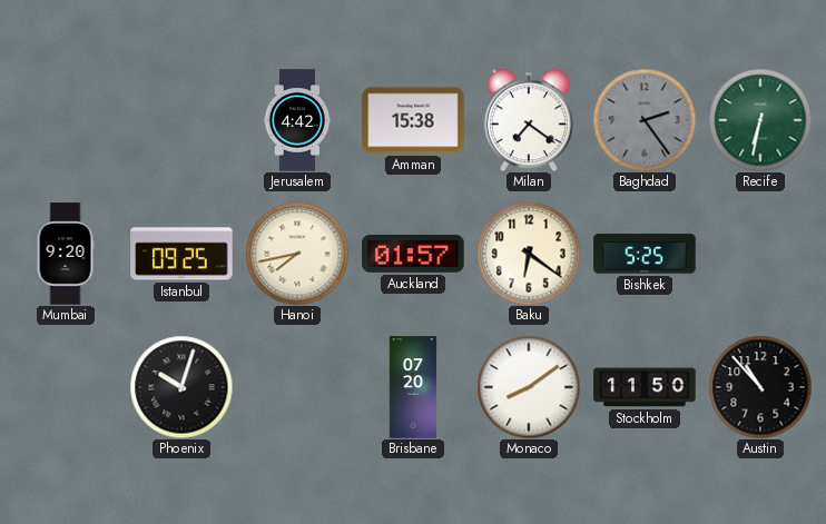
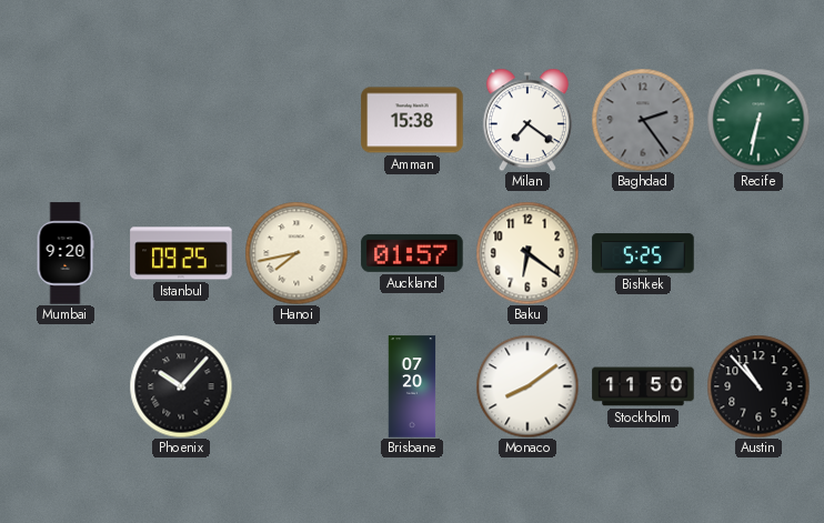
Jerusalem: 4:42 -> none (296, 120)
Phoenix: 10:03 -> 10:07 (181, 386)
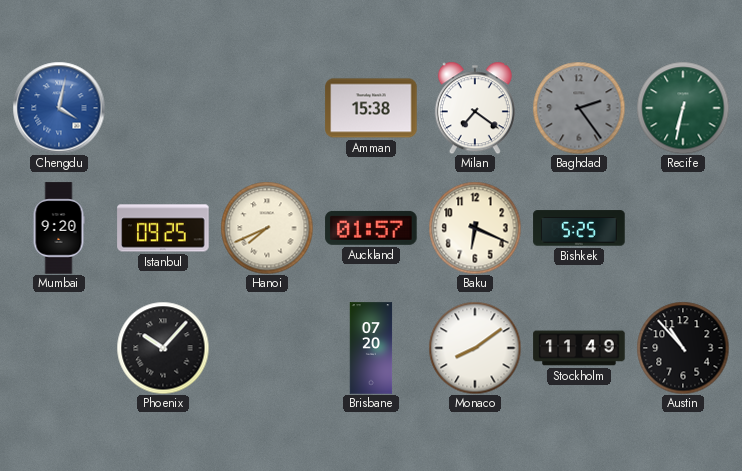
Chengdu: none -> 4:02 (59, 108)
Hanoi: 7:43 -> 7:41 (267, 228)
Baku: 6:21 -> 6:19 (475, 228)
Stockholm: 11:50 -> 11:49 (579, 348)
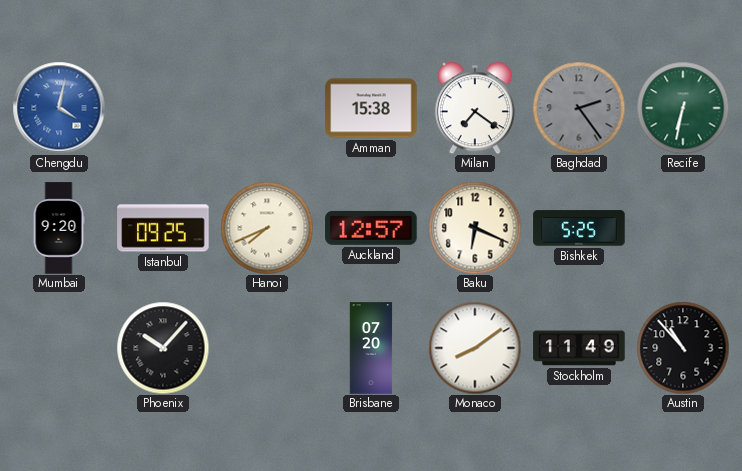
Auckland: 01:57 -> 12:57 (371, 228)
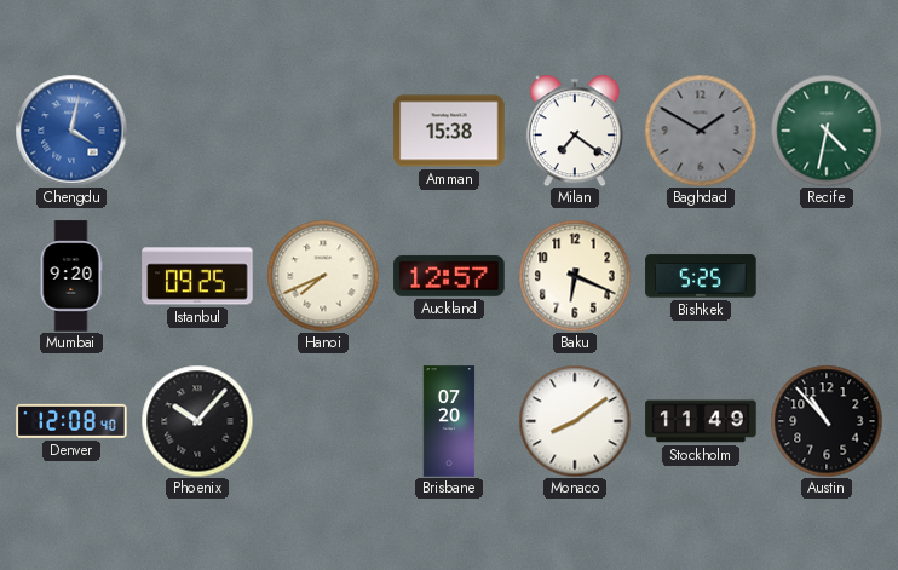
Baghdad: 2:24 -> 1:50 (701, 131)
Recife: 6:32 -> 4:32 (827, 131)
Denver: none -> 12:08 (71, 421)
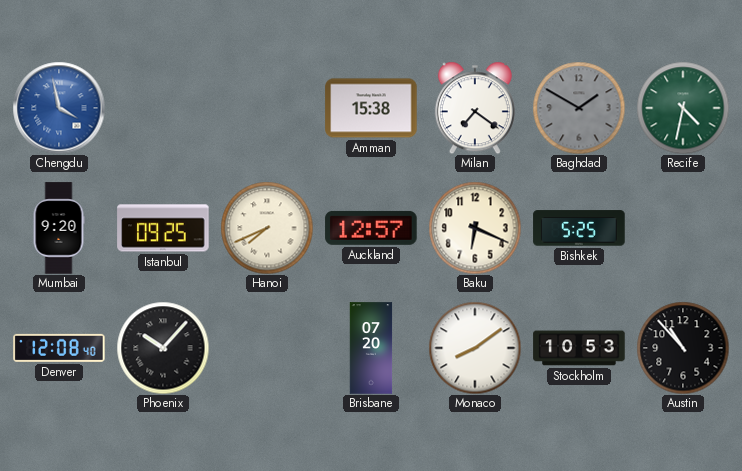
Chengdu: 4:02 -> 3:58 (59, 108)
Stockholm: 11:49 -> 10:53 (579, 348)
